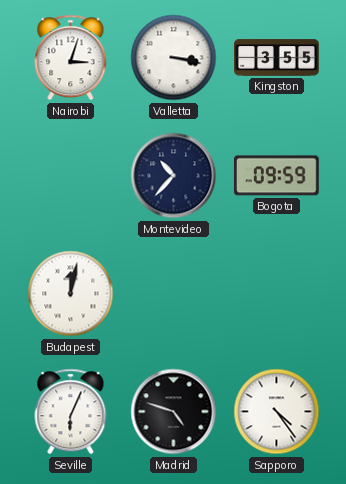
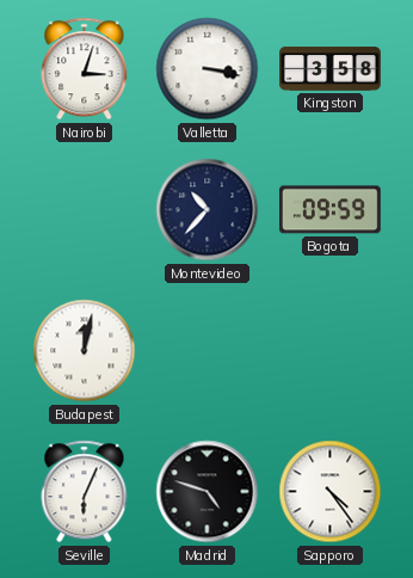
Kingston: 3:55 -> 3:58 (331, 69)
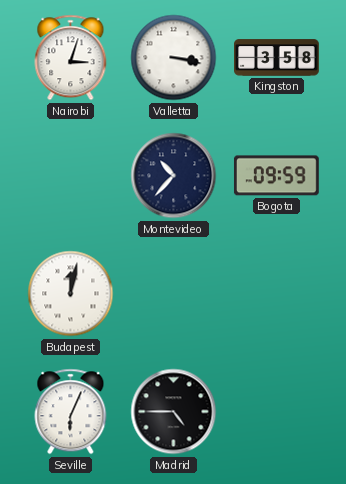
Madrid: 4:48 -> 4:45 (174, 412)
Sapporo: 4:24 -> none (331, 492)
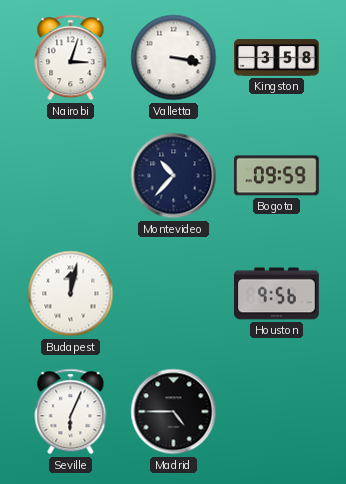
Houston: none -> 9:56 (277, 294)
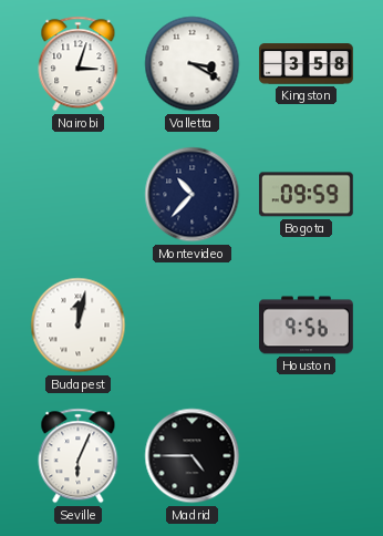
Valletta: 3:17 -> 3:20 (193, 64)
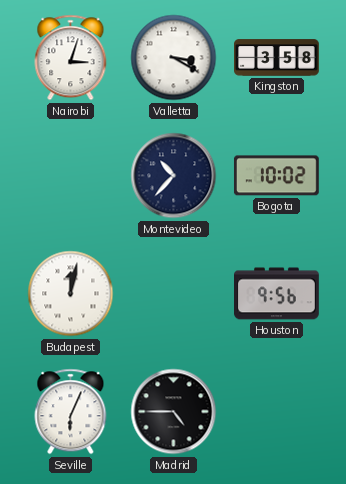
Bogota: 09:59 -> 10:02 (276, 176)
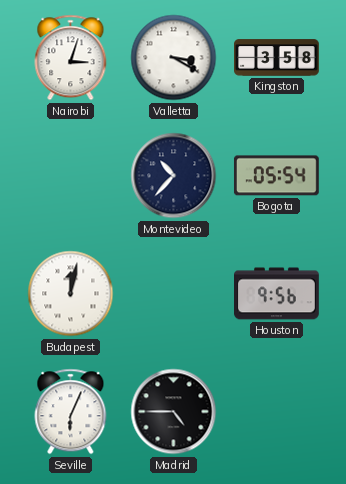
Bogota: 10:02 -> 05:54 (276, 176)
